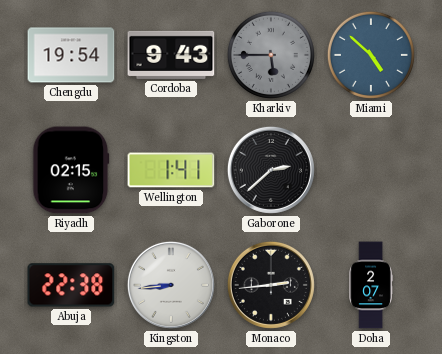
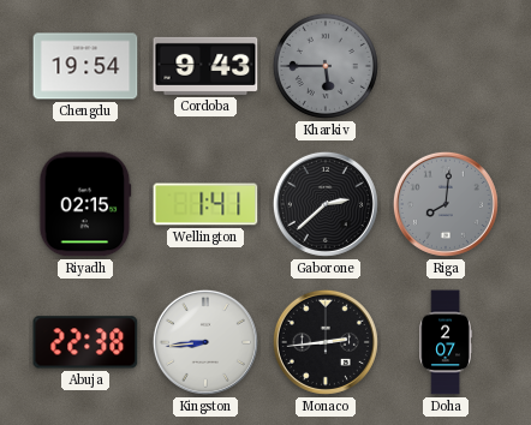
Miami: 4:52 -> none (371, 55)
Riga: none -> 8:01 (446, 204)
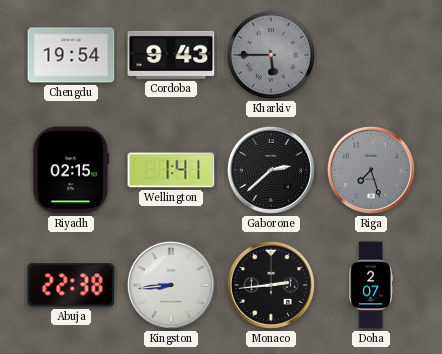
Riga: 8:01 -> 7:27 (371, 170)
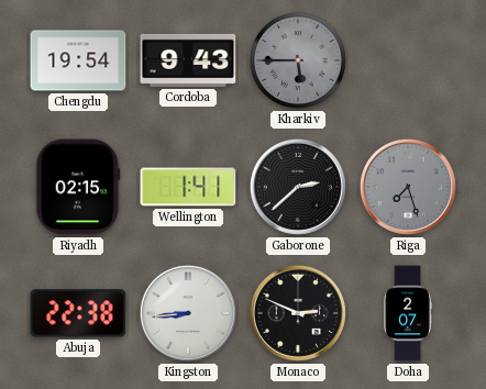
Monaco: 2:44 -> 2:49 (298, 313)
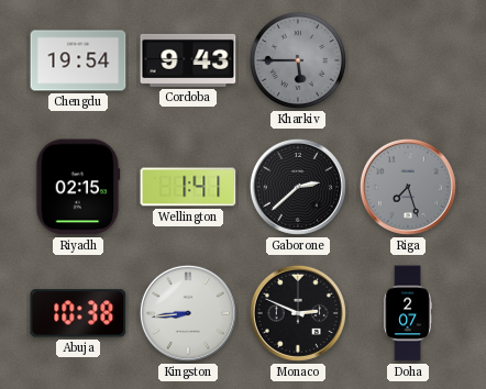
Abuja: 22:38 -> 10:38 (78, 313)
